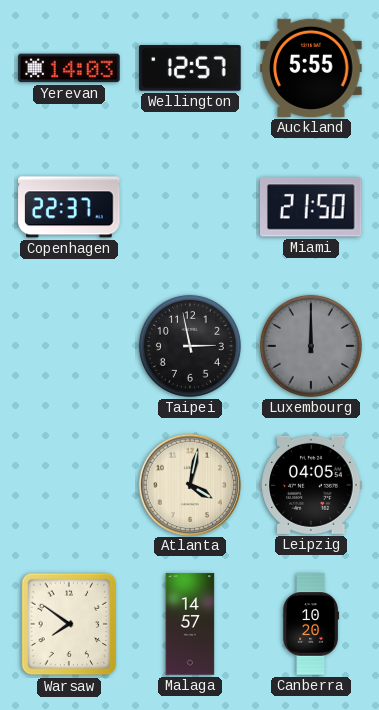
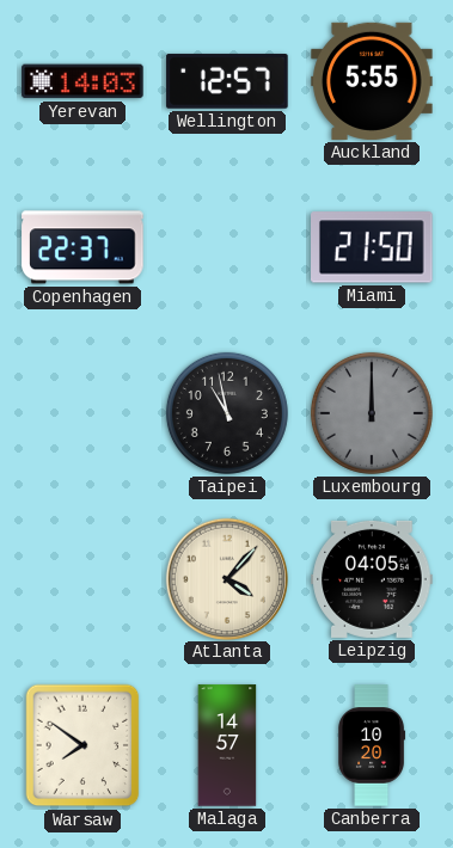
Taipei: 2:58 -> 10:58 (227, 413)
Atlanta: 4:02 -> 4:07 (226, 578)
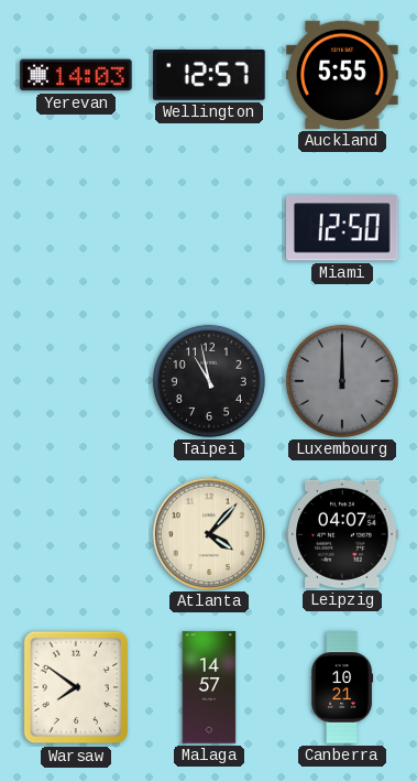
Copenhagen: 22:37 -> none (82, 247)
Miami: 21:50 -> 12:50 (343, 228)
Leipzig: 04:05 -> 04:07 (342, 534)
Canberra: 10:20 -> 10:21 (342, 687)
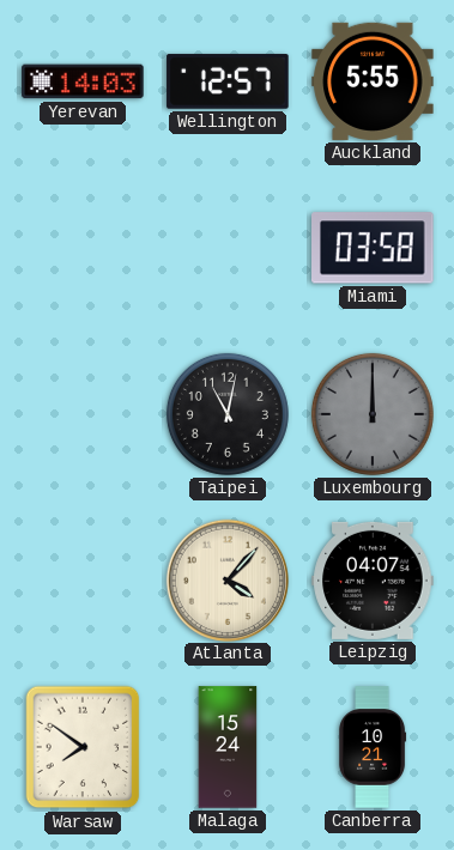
Miami: 12:50 -> 03:58 (374, 248)
Taipei: 10:58 -> 11:02 (228, 414)
Malaga: 14:57 -> 15:24 (228, 747)
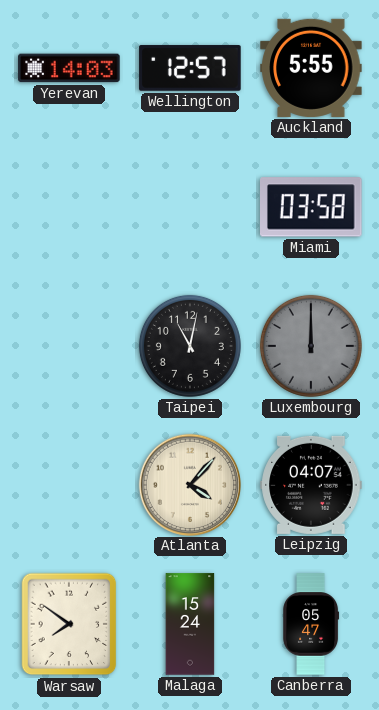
Canberra: 10:21 -> 05:47 (311, 624)
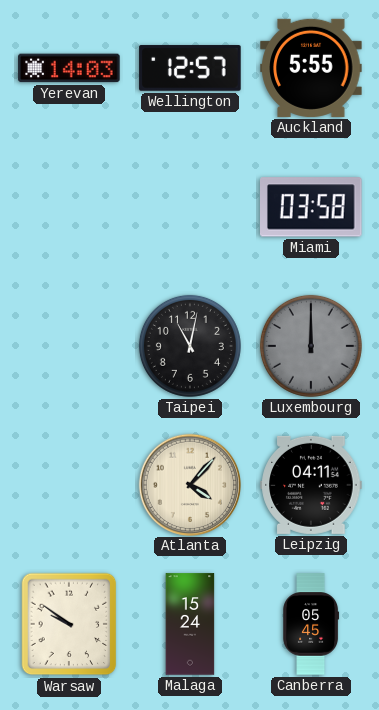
Leipzig: 04:07 -> 04:11 (311, 485)
Warsaw: 7:51 -> 9:51 (69, 624)
Canberra: 05:47 -> 05:45 (311, 624)
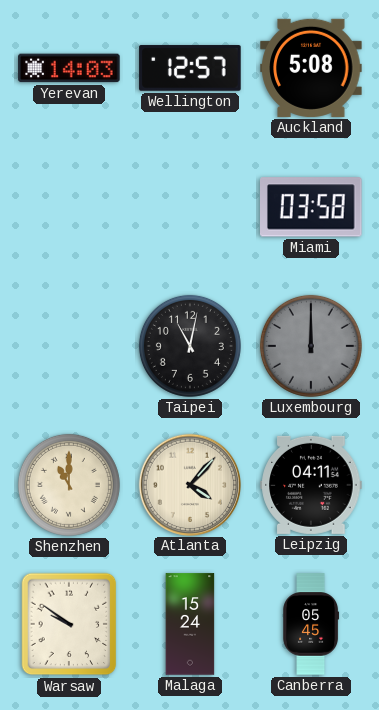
Auckland: 5:55 -> 5:08 (311, 68)
Shenzhen: none -> 11:00 (69, 485)
